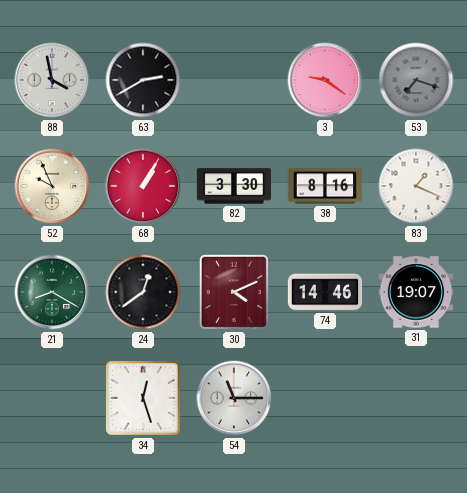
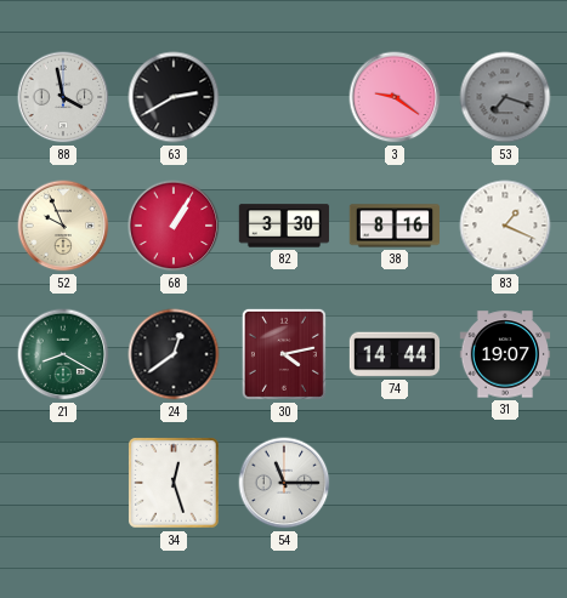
30: 4:11 -> 4:13 (284, 354)
74: 14:46 -> 14:44 (395, 354)
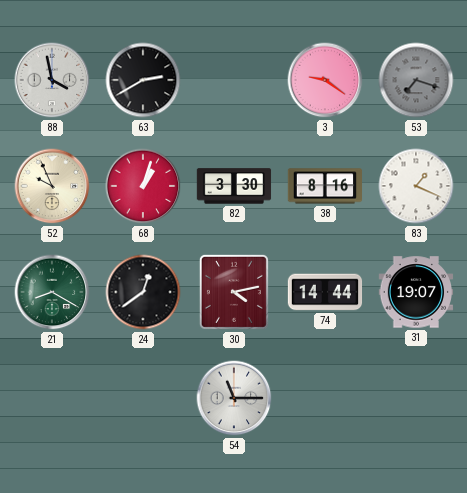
68: 1:05 -> 1:03 (143, 186)
34: 12:27 -> none (174, 483)
